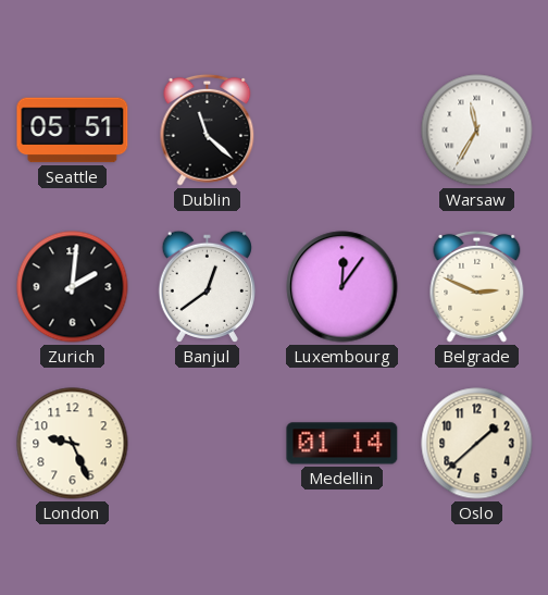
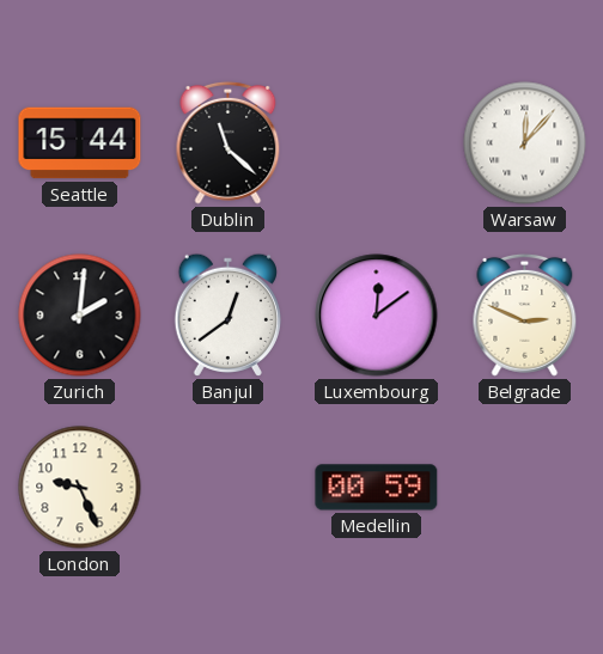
Seattle: 05:51 -> 15:44 (80, 143)
Warsaw: 11:35 -> 12:07 (525, 143)
Luxembourg: 12:06 -> 12:09 (377, 316)
Medellin: 01:14 -> 00:59 (377, 488)
Oslo: 1:38 -> none (477, 444)
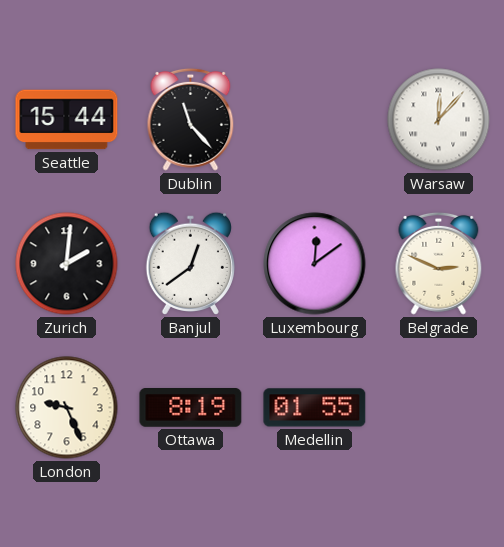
Dublin: 11:22 -> 11:23 (191, 119)
Ottawa: none -> 8:19 (191, 408)
Medellin: 00:59 -> 01:55 (315, 408)
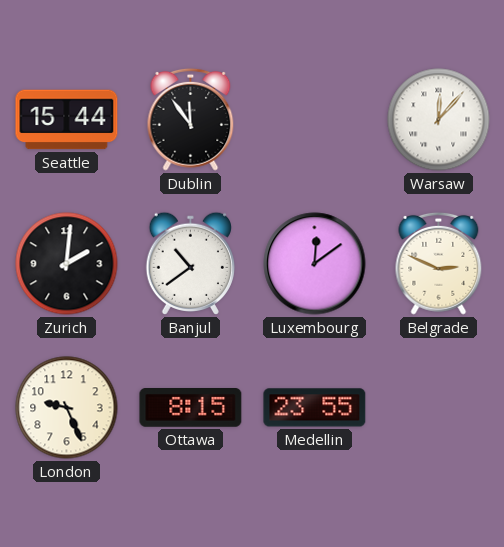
Dublin: 11:23 -> 11:54 (191, 119)
Banjul: 12:39 -> 10:39 (190, 263)
Ottawa: 8:19 -> 8:15 (191, 408)
Medellin: 01:55 -> 23:55 (315, 408)
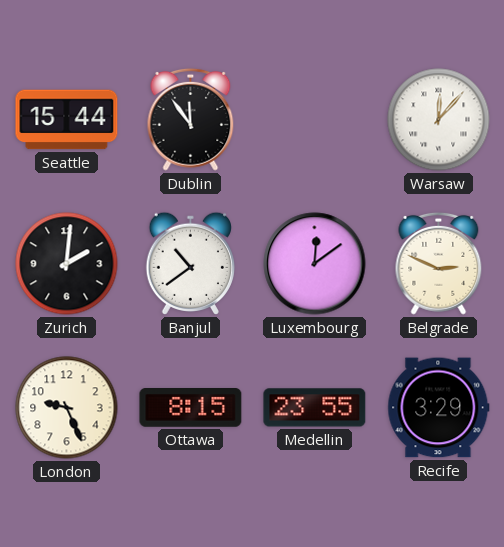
Recife: none -> 3:29 (439, 408)
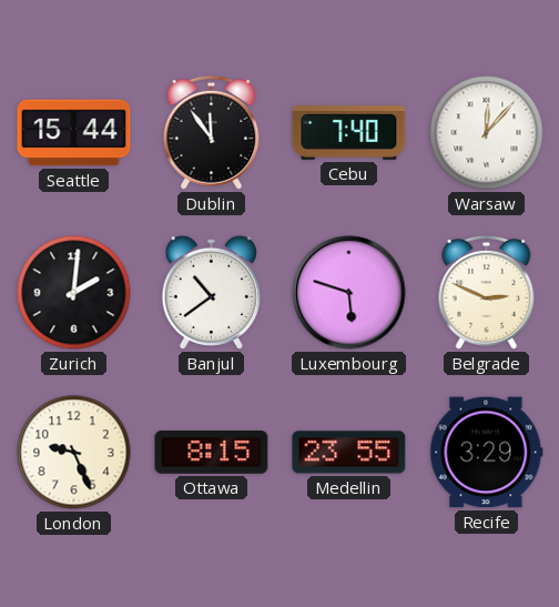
Cebu: none -> 7:40 (349, 133)
Luxembourg: 12:09 -> 5:48 (349, 293)
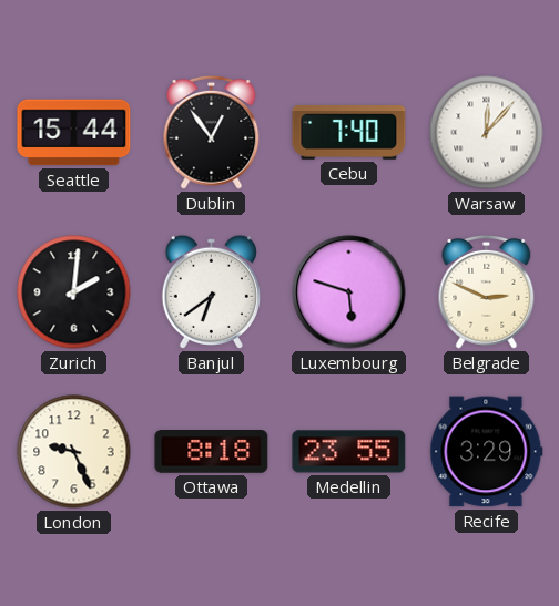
Dublin: 11:54 -> 12:54 (212, 132)
Banjul: 10:39 -> 6:39 (211, 291)
Ottawa: 8:15 -> 8:18 (212, 452)
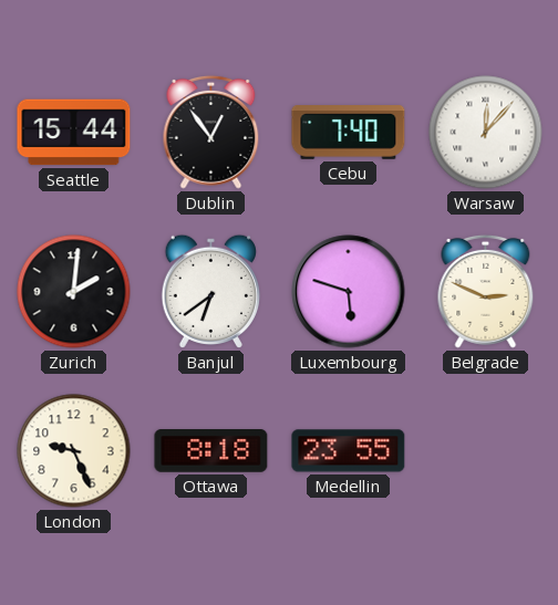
Recife: 3:29 -> none (487, 452)
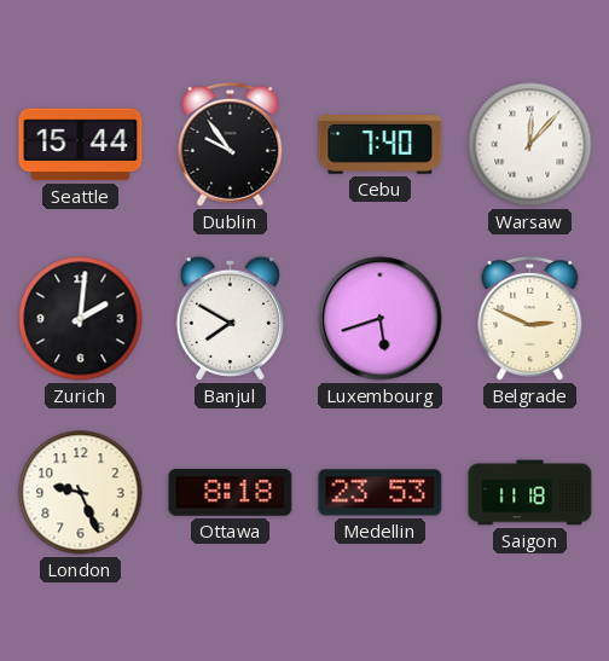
Dublin: 12:54 -> 9:54 (231, 144)
Banjul: 6:39 -> 7:50 (230, 318)
Luxembourg: 5:48 -> 5:42 (381, 319)
Medellin: 23:55 -> 23:53 (381, 493)
Saigon: none -> 11:18 (530, 493)
